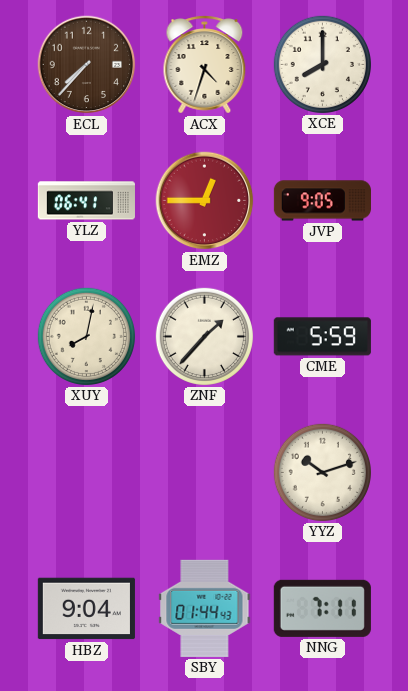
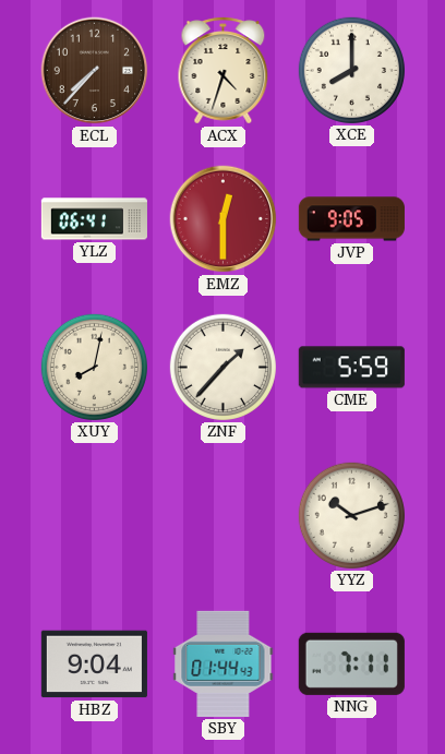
EMZ: 12:45 -> 12:30 (224, 219)
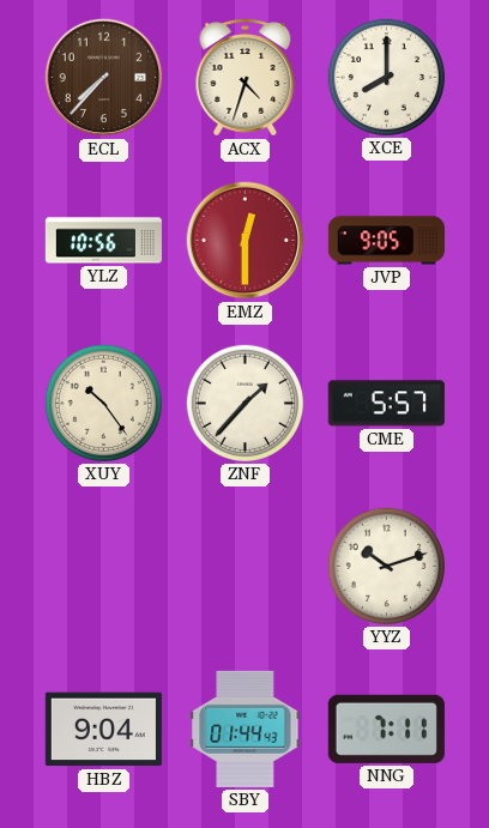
YLZ: 06:41 -> 10:56 (103, 241)
XUY: 8:02 -> 10:24 (103, 403)
CME: 5:59 -> 5:57 (386, 404)
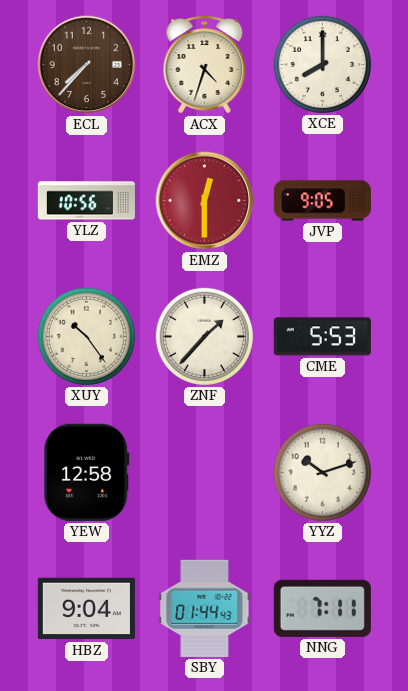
CME: 5:57 -> 5:53 (322, 337)
YEW: none -> 12:58 (87, 472)
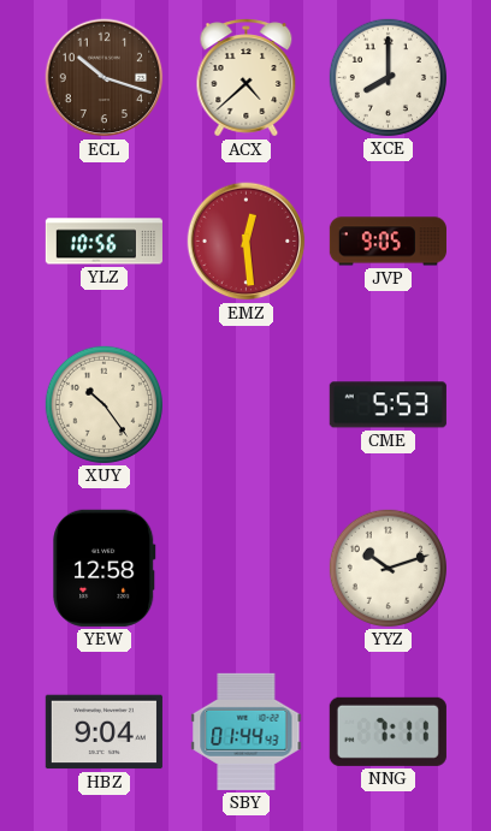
ECL: 7:37 -> 10:18 (105, 78)
ACX: 4:33 -> 4:38 (247, 78)
EMZ: 12:30 -> 12:29 (247, 242)
ZNF: 1:37 -> none (204, 336)
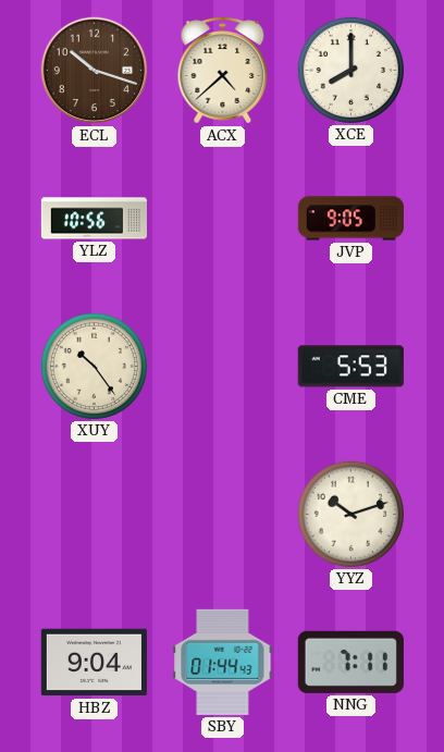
EMZ: 12:29 -> none (247, 242)
YEW: 12:58 -> none (105, 568)
